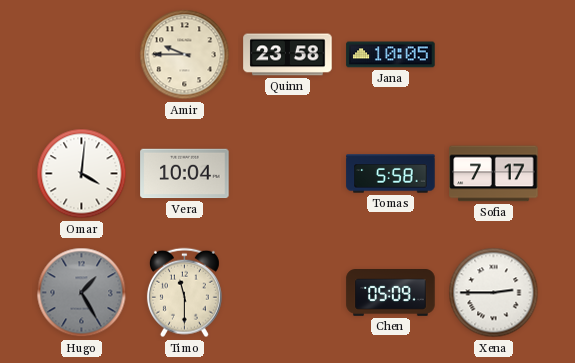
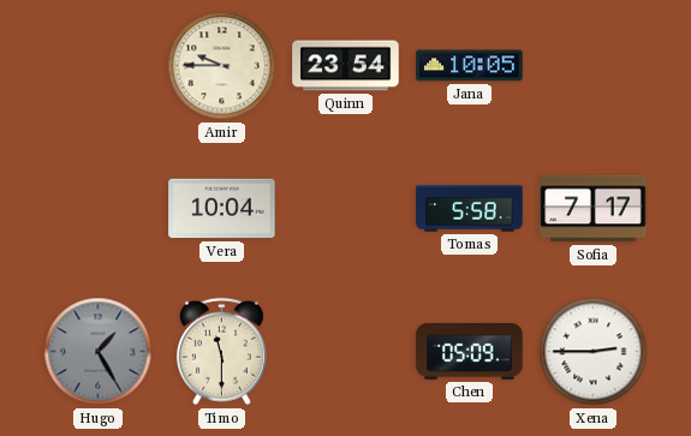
Quinn: 23:58 -> 23:54 (346, 66)
Omar: 4:01 -> none (82, 174)
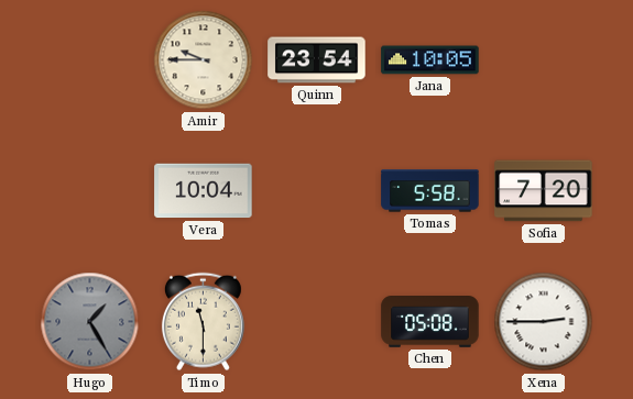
Sofia: 7:17 -> 7:20 (544, 191)
Chen: 05:09 -> 05:08 (430, 322)
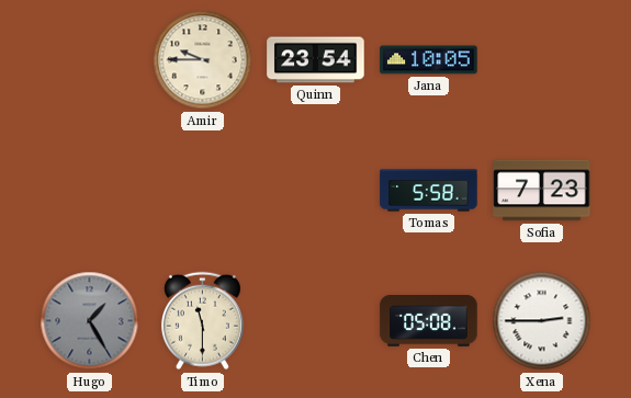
Vera: 10:04 -> none (204, 191)
Sofia: 7:20 -> 7:23 (542, 191)
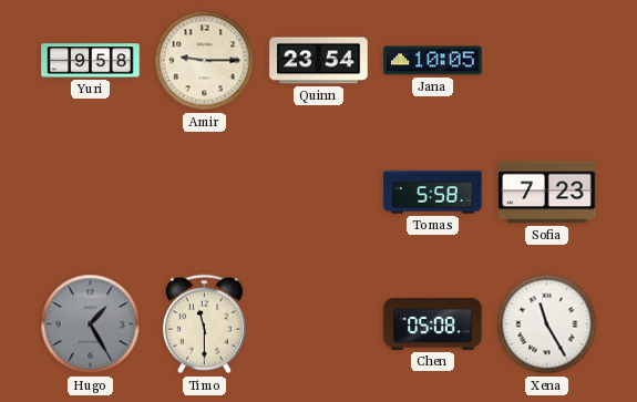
Yuri: none -> 9:58 (91, 61)
Amir: 9:45 -> 9:15 (205, 61)
Xena: 2:45 -> 11:25 (547, 324)
